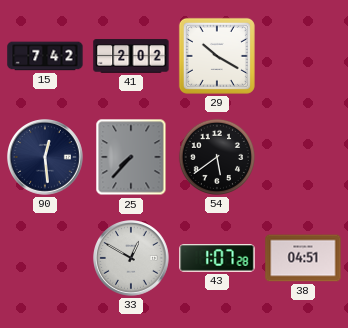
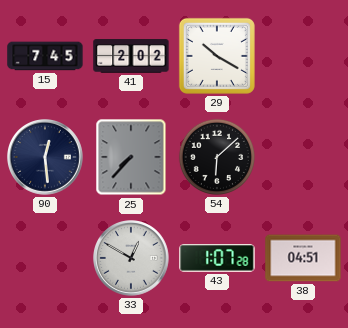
15: 7:42 -> 7:45 (45, 56)
54: 5:39 -> 6:08 (217, 157)
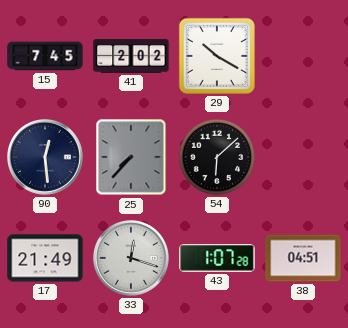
17: none -> 21:49 (45, 258)
33: 12:50 -> 12:18 (132, 259)
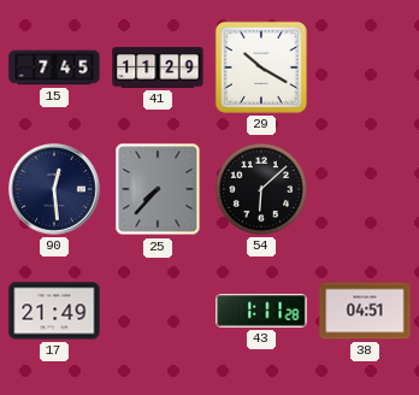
41: 2:02 -> 11:29 (158, 67)
33: 12:18 -> none (132, 259)
43: 1:07 -> 1:11 (261, 311)
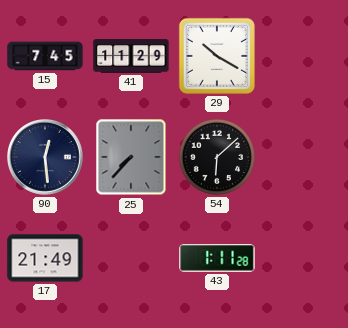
38: 04:51 -> none (365, 311)
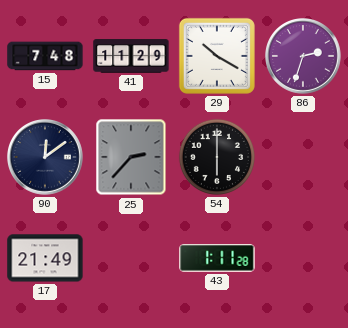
15: 7:45 -> 7:48 (45, 56)
86: none -> 2:33 (304, 57)
90: 12:29 -> 12:09 (46, 158)
25: 7:37 -> 2:37 (131, 157)
54: 6:08 -> 6:00 (217, 157)
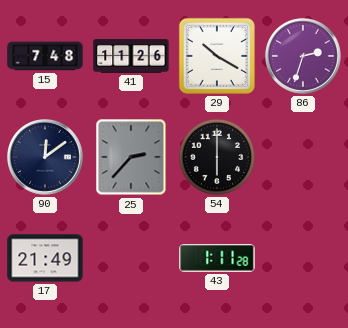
41: 11:29 -> 11:26 (131, 56)
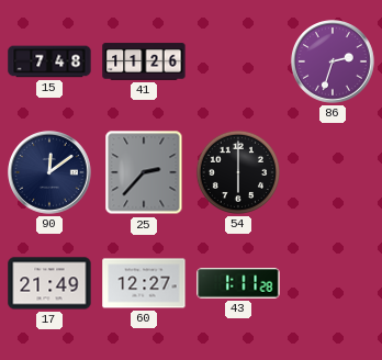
29: 10:20 -> none (217, 56)
60: none -> 12:27 (144, 283)
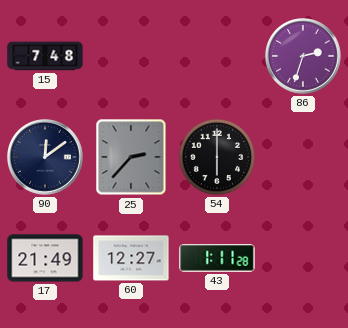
41: 11:26 -> none (144, 61)
